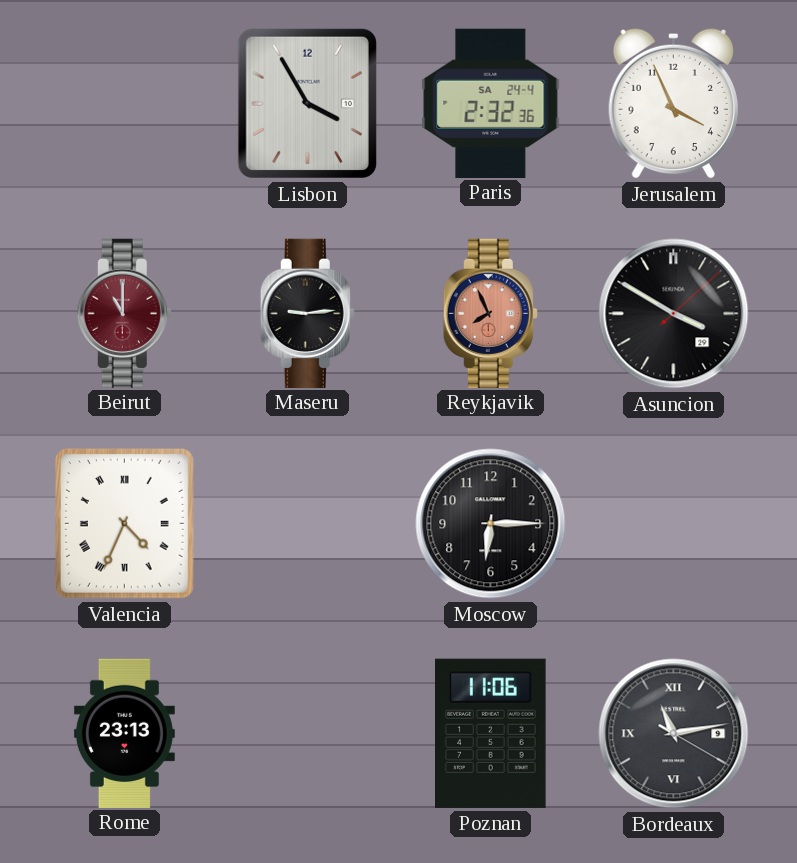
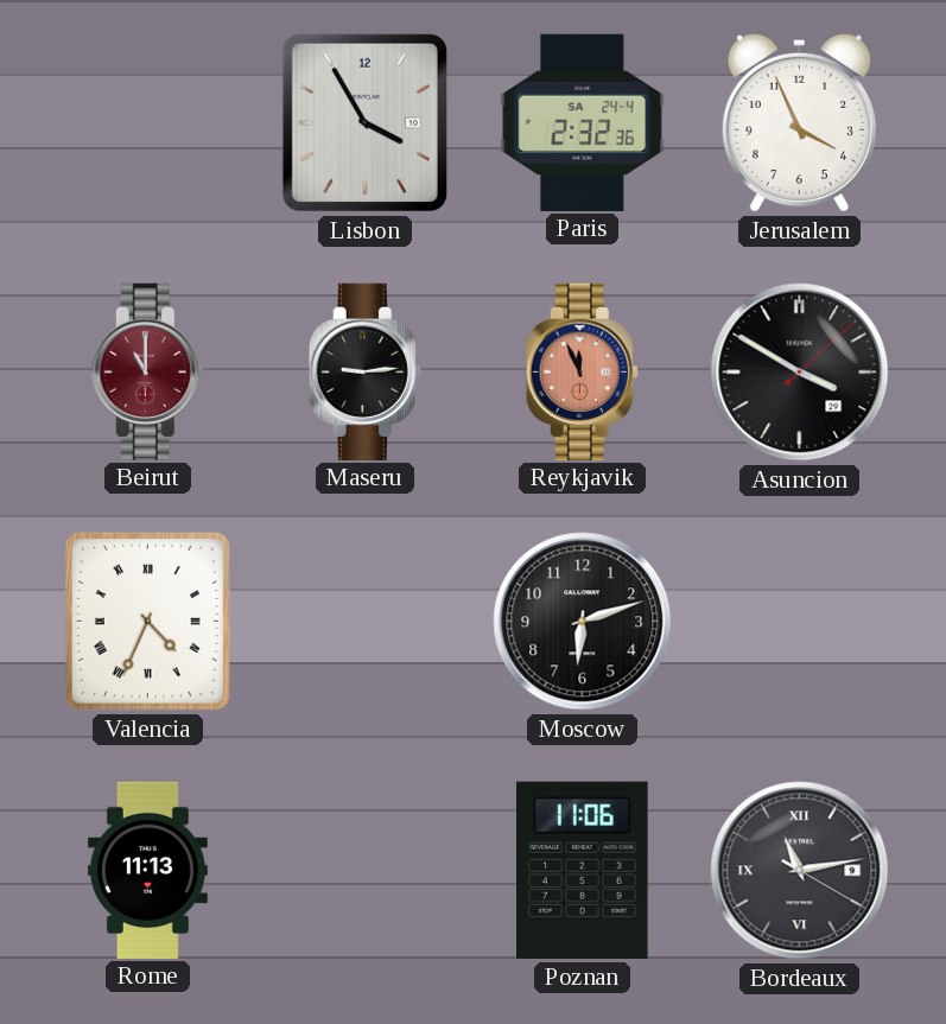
Reykjavik: 7:56 -> 11:56 (582, 371)
Moscow: 6:15 -> 6:12 (583, 622)
Rome: 23:13 -> 11:13 (147, 870)
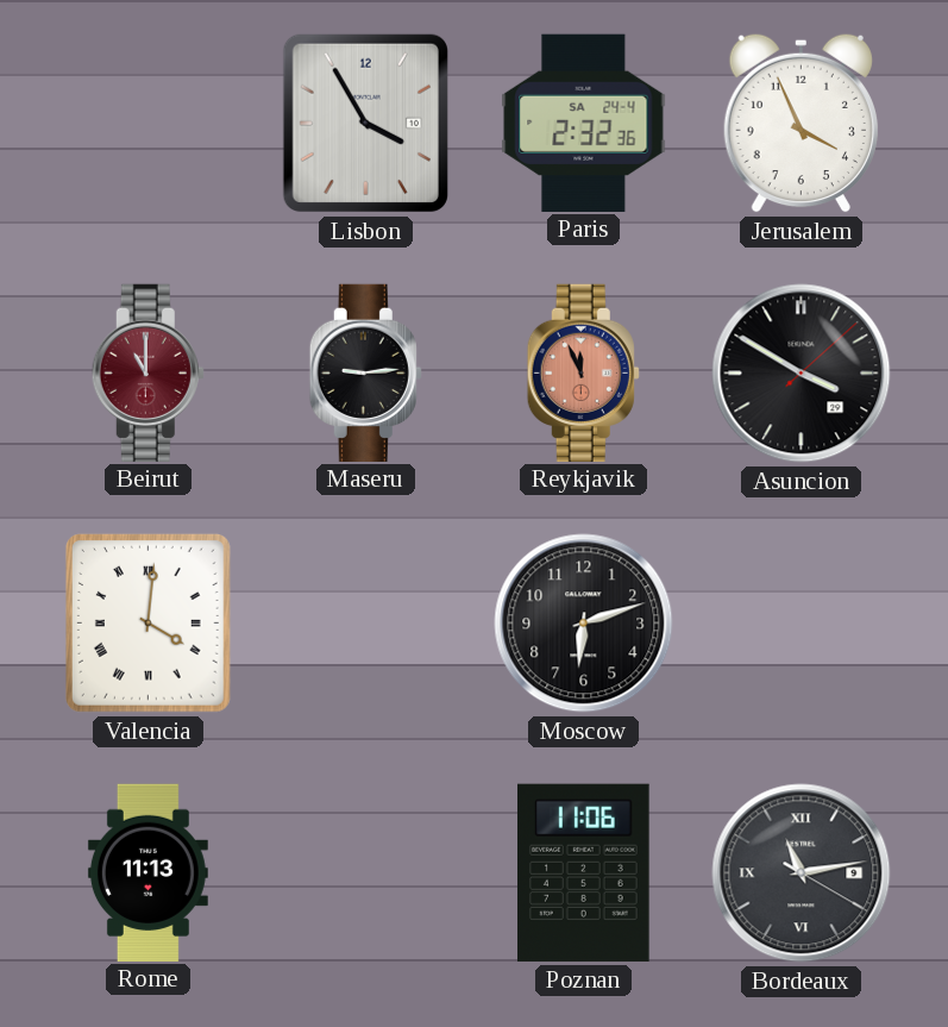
Valencia: 4:34 -> 4:01 (147, 622)
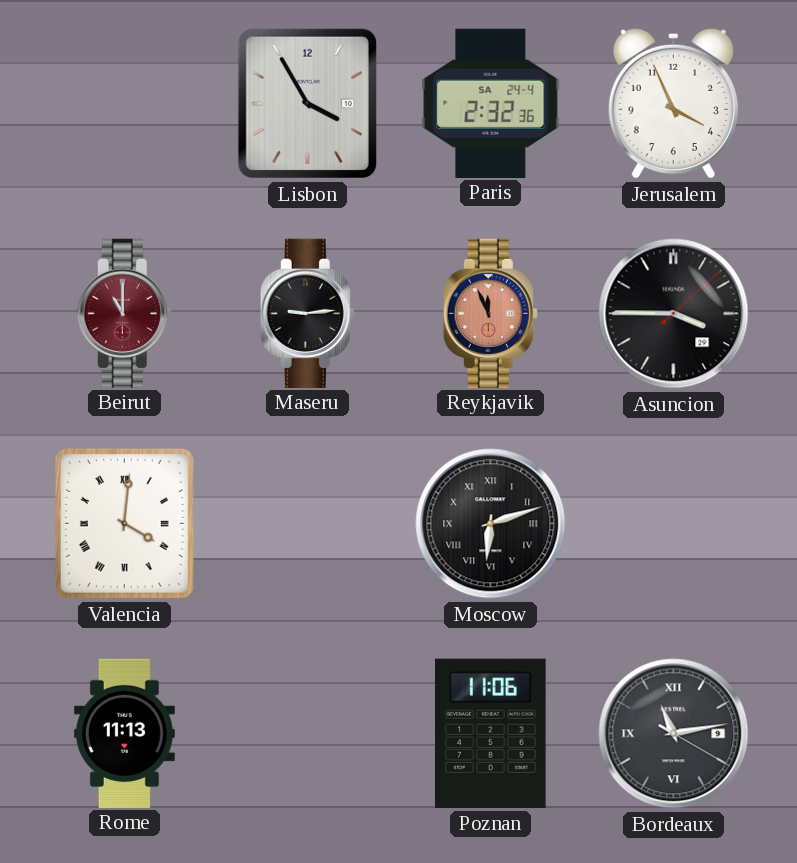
Asuncion: 3:50 -> 3:45 (674, 314)
Moscow numerals: Arabic -> Roman (491, 524)
